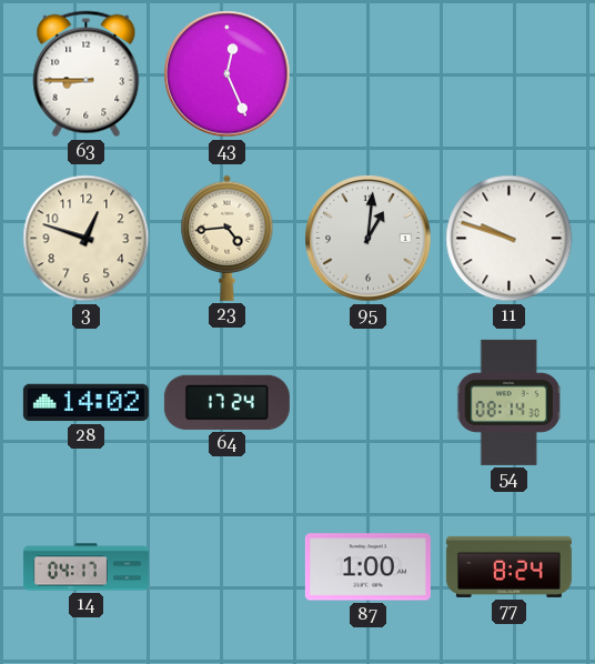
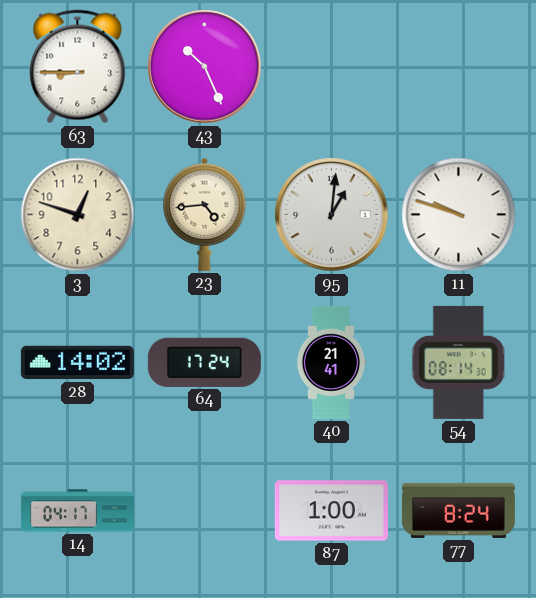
43: 12:26 -> 10:26 (205, 67)
40: none -> 21:41 (331, 362)
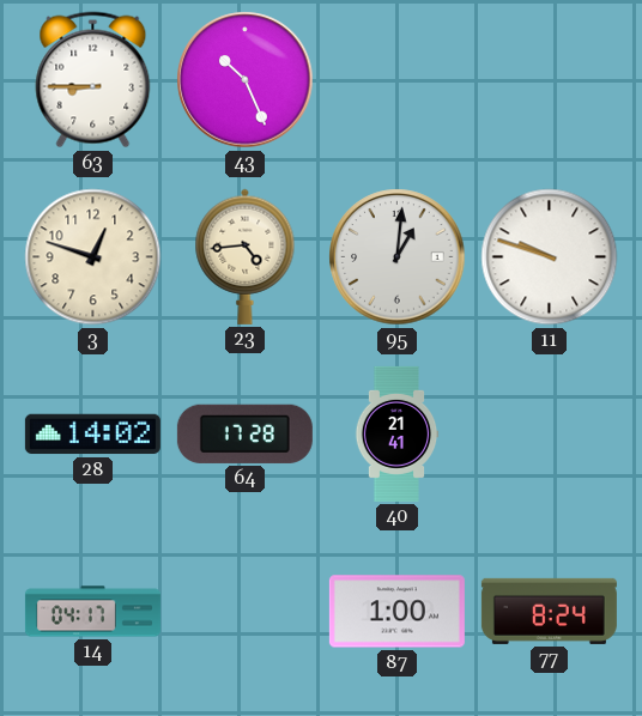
64: 17:24 -> 17:28 (244, 433)
54: 08:14 -> none (459, 362)
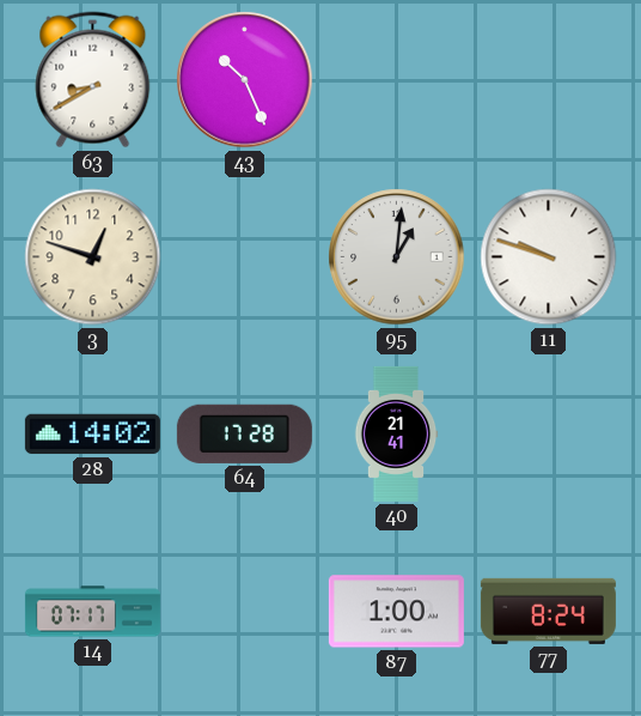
63: 8:45 -> 8:40 (93, 80)
23: 4:44 -> none (246, 256)
14: 04:17 -> 07:17 (92, 612)
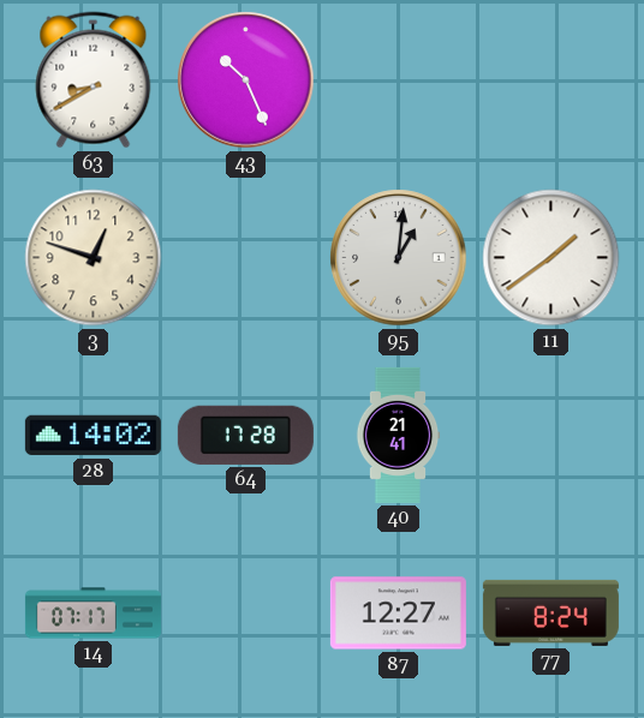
11: 9:48 -> 1:39 (551, 258)
87: 1:00 -> 12:27 (398, 614)
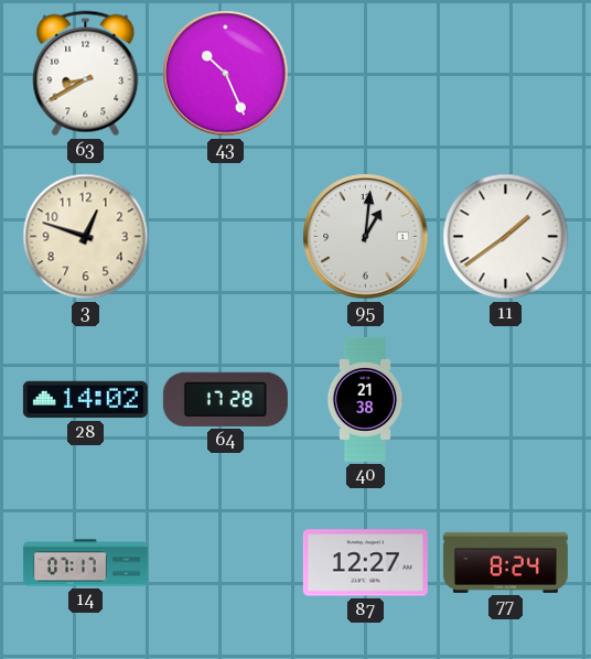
40: 21:41 -> 21:38 (365, 399)
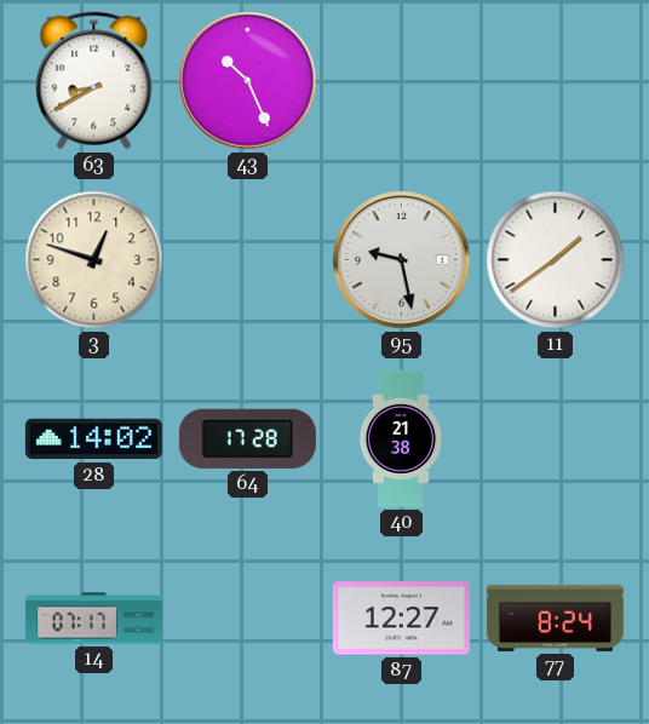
95: 1:01 -> 9:28 (402, 260)
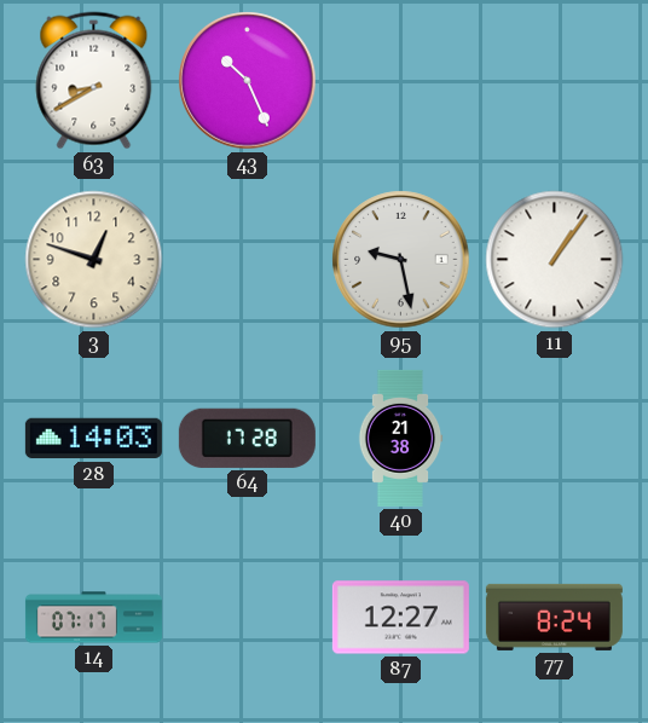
11: 1:39 -> 1:06 (555, 260)
28: 14:02 -> 14:03 (93, 439)
